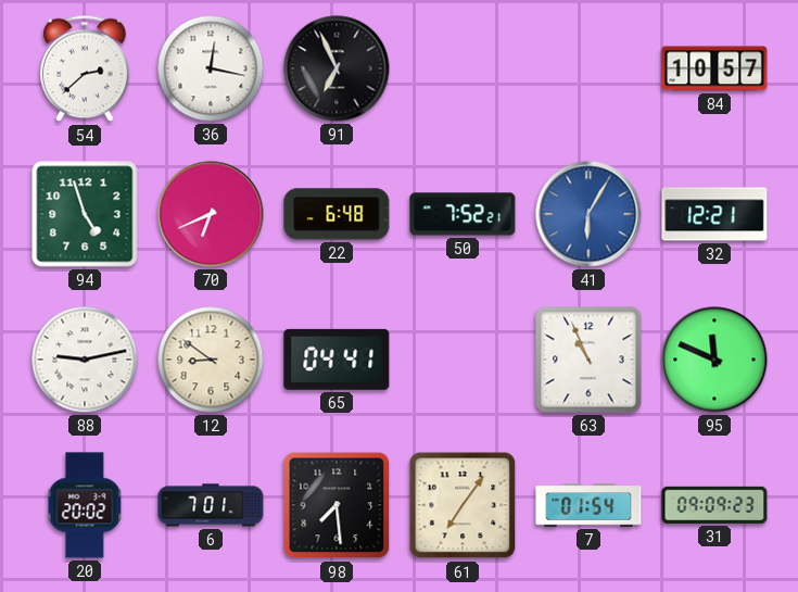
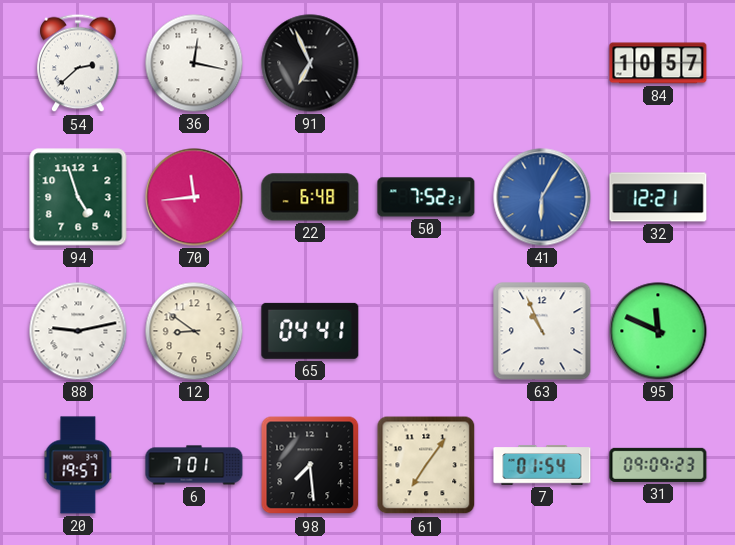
70: 6:41 -> 11:44 (194, 197)
20: 20:02 -> 19:57 (78, 465)
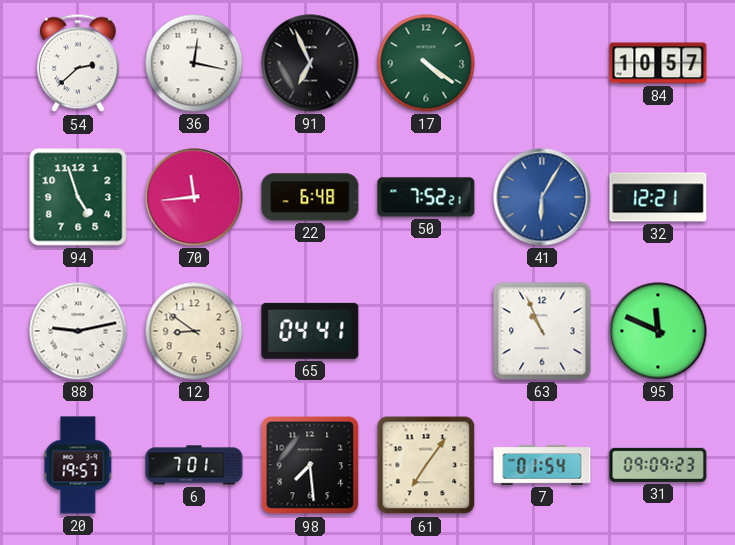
17: none -> 4:21 (426, 63)
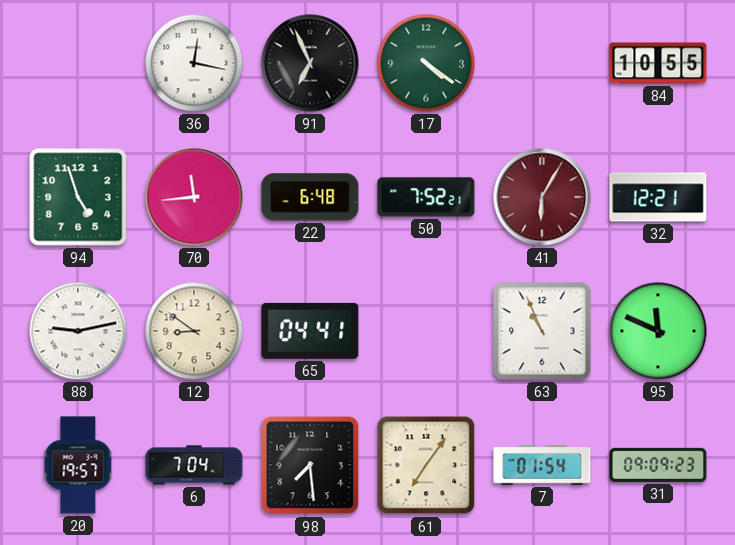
54: 2:38 -> none (78, 63)
84: 10:57 -> 10:55 (658, 63)
41 dial: blue -> burgundy (542, 197)
6: 7:01 -> 7:04 (194, 465)
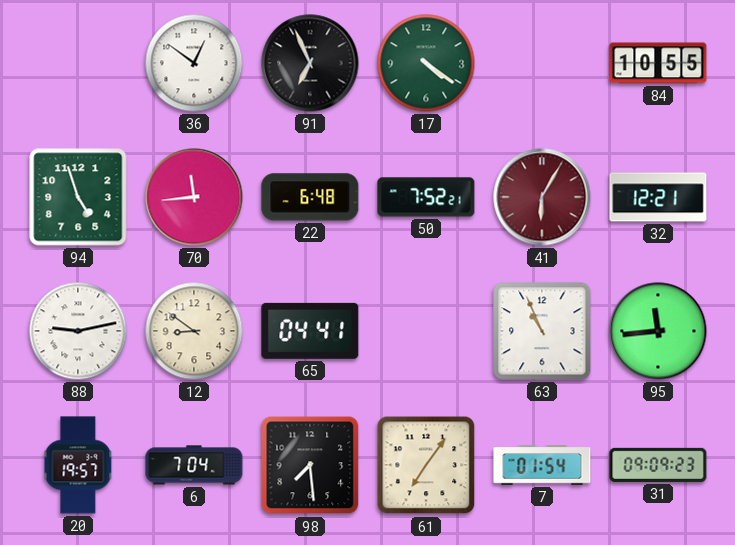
36: 12:17 -> 12:51 (194, 63)
95: 11:49 -> 11:44 (658, 331)
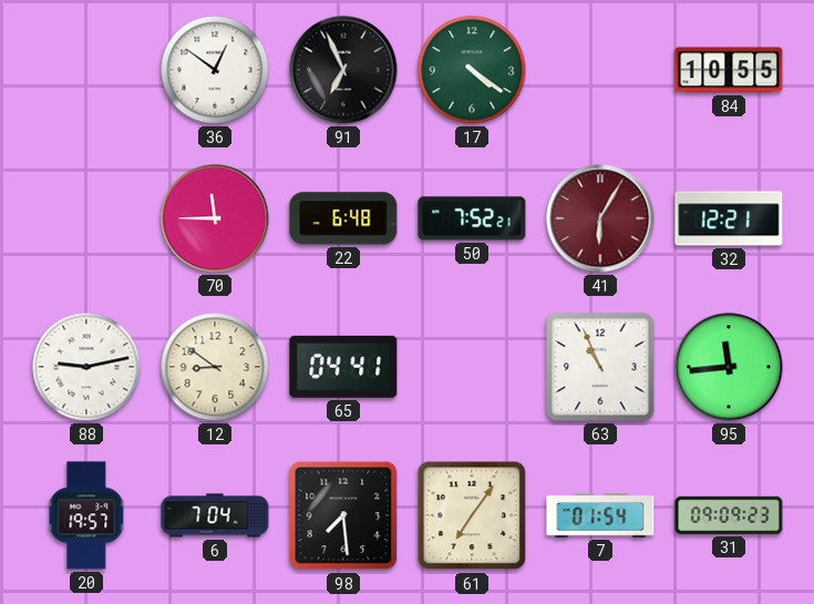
94: 4:57 -> none (78, 197)
70: 11:44 -> 11:45 (215, 218)
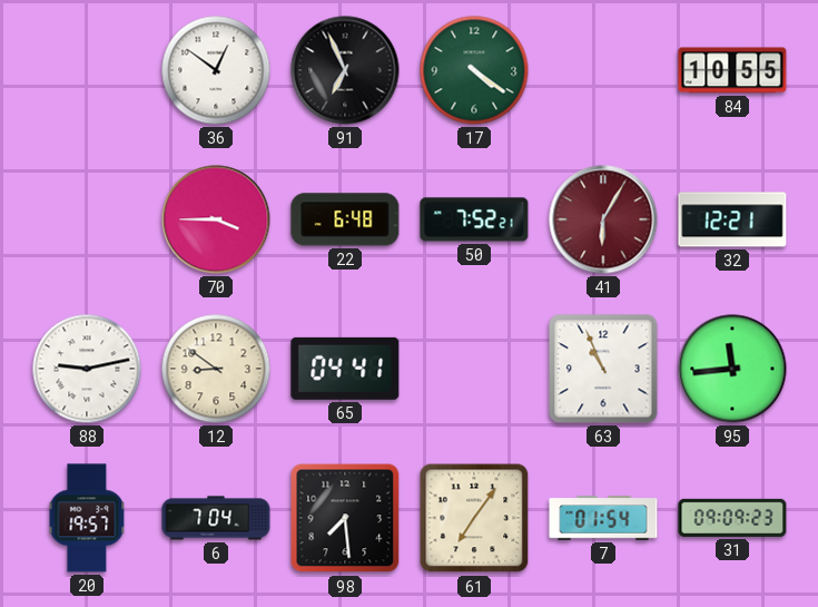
70: 11:45 -> 3:45 (216, 219)
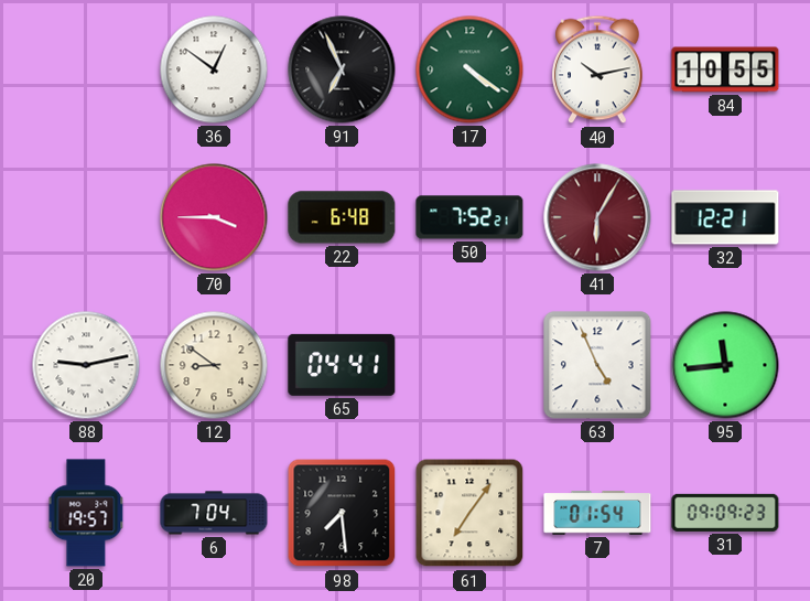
40: none -> 10:13 (597, 69)
63: 10:56 -> 4:56 (597, 365)
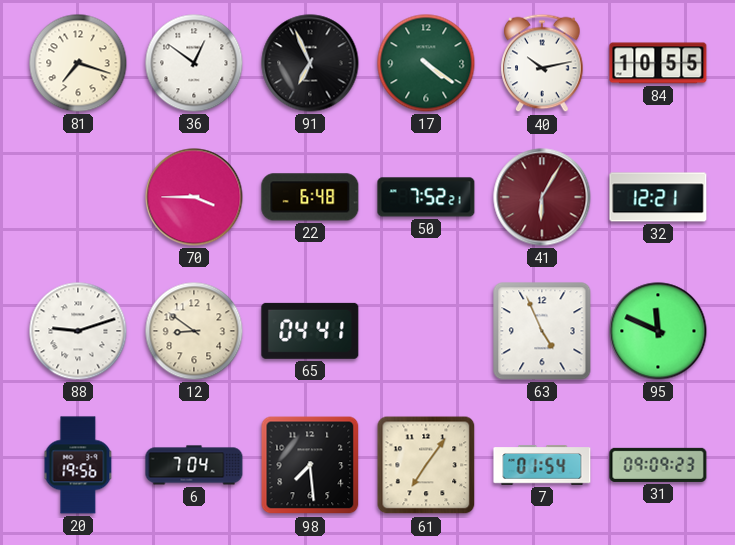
81: none -> 7:18 (78, 63)
88: 9:13 -> 9:12 (78, 331)
95: 11:44 -> 11:49 (658, 331)
20: 19:57 -> 19:56 (78, 465)
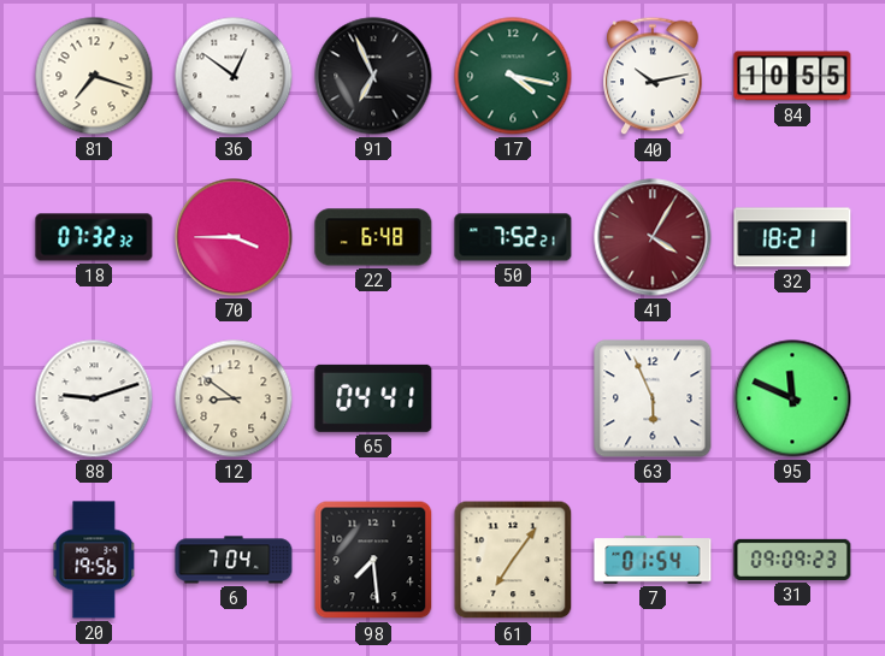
17: 4:21 -> 4:17 (513, 76)
18: none -> 07:32 (94, 237)
41: 6:05 -> 4:05 (653, 237)
32: 12:21 -> 18:21 (792, 237)
63: 4:56 -> 5:56 (653, 398)
